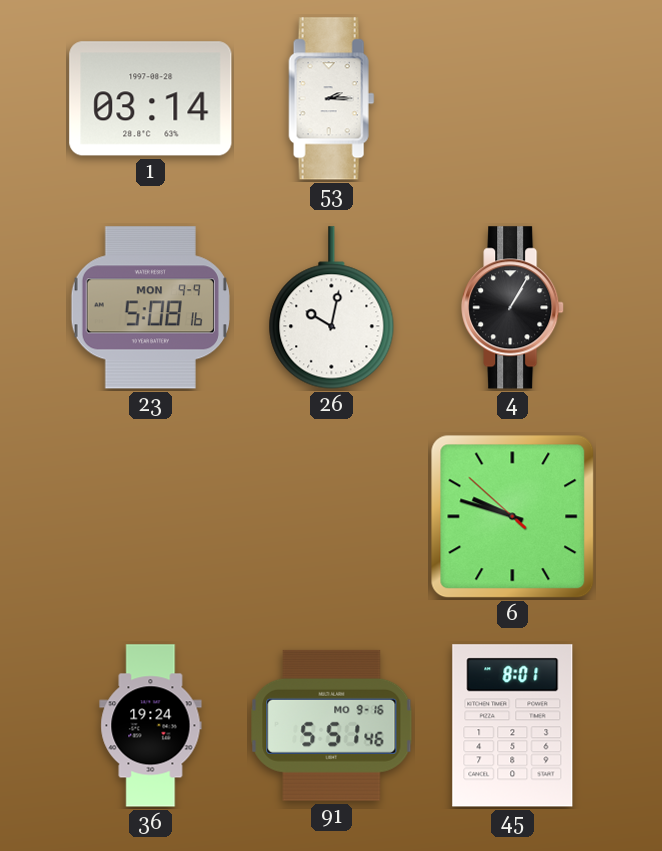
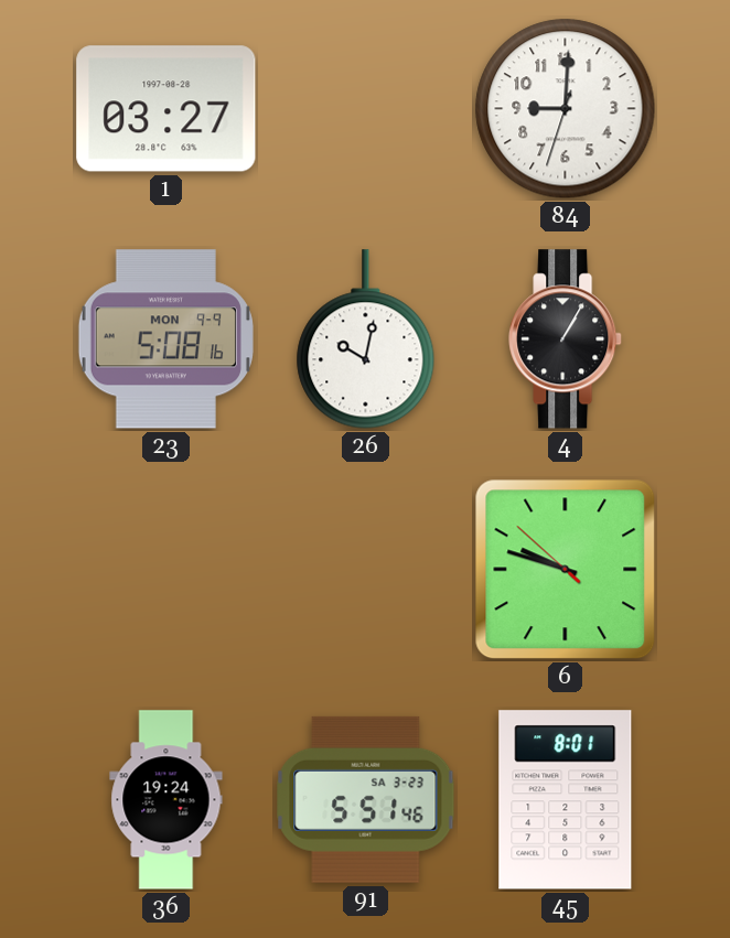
1: 03:14 -> 03:27 (167, 109)
53: 2:15 -> none (332, 99)
84: none -> 9:00 (566, 109)
91 date: MO 9-16 -> SA 3-23 (366, 799)
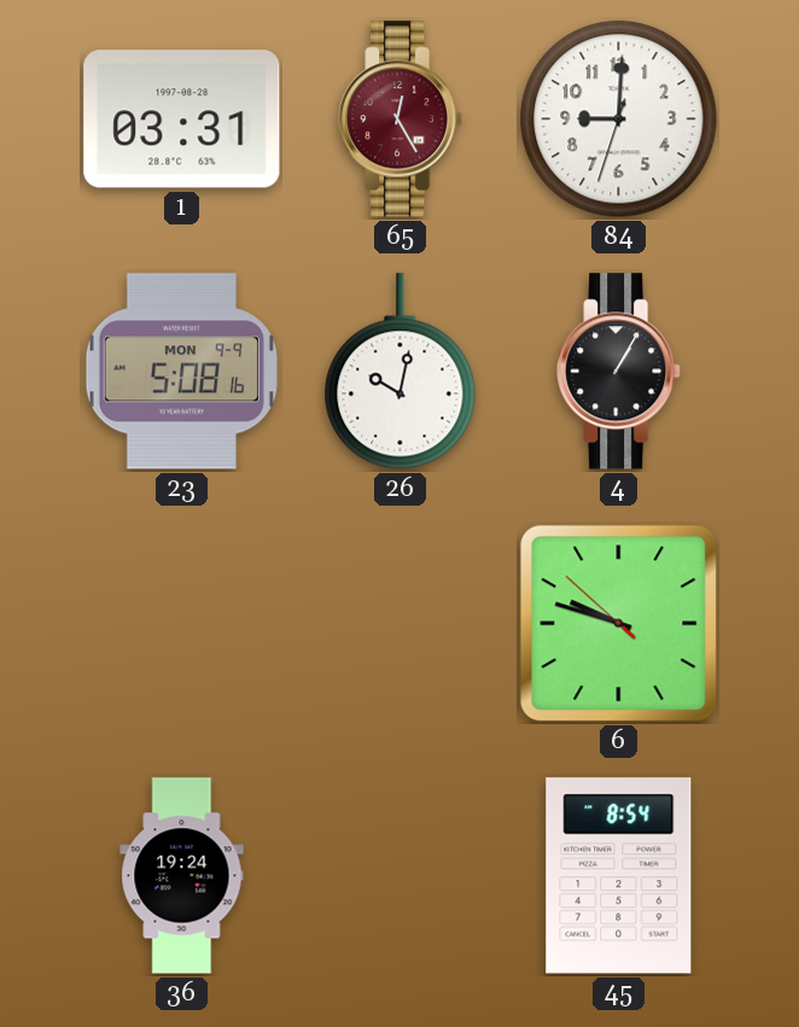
1: 03:27 -> 03:31 (182, 119)
65: none -> 12:25 (401, 119)
91: 5:51 -> none (366, 799)
45: 8:01 -> 8:54 (619, 876)
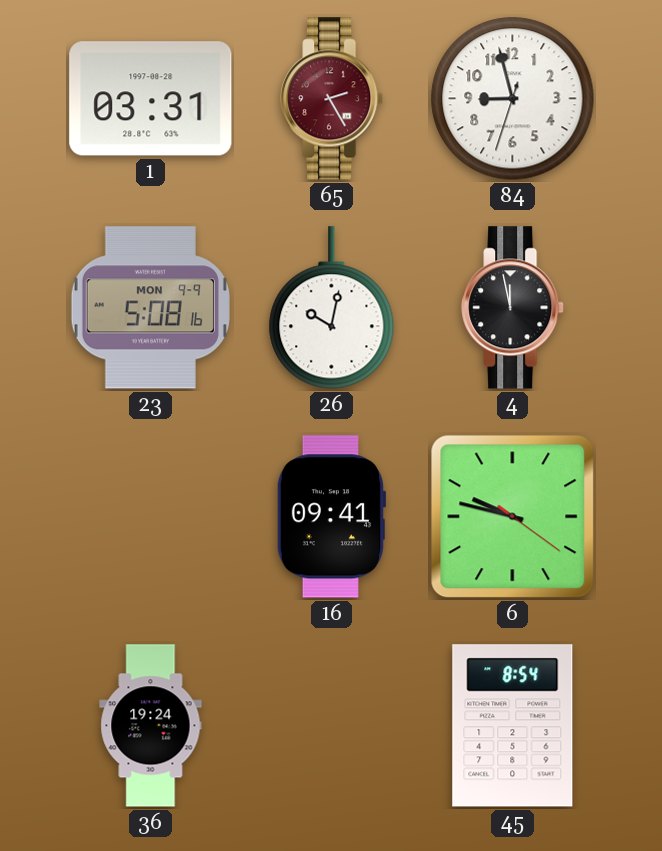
65: 12:25 -> 2:25 (332, 99)
84: 9:00 -> 8:57 (513, 99)
4: 1:05 -> 11:58 (513, 308)
16: none -> 09:41 (330, 517)
6: 9:47:52 -> 9:47:21 (513, 517)
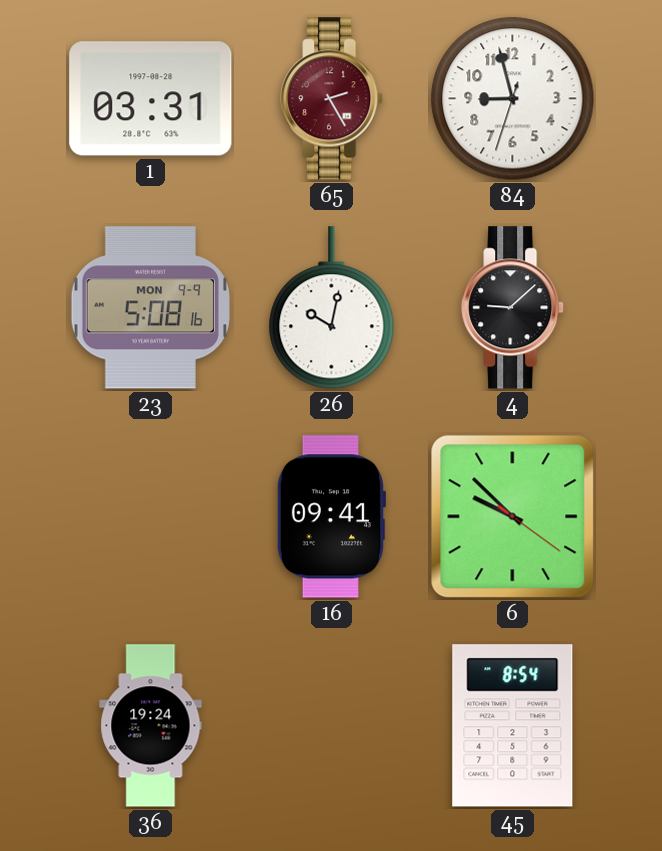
4: 11:58 -> 9:08 (513, 308)
6: 9:47 -> 9:52 (513, 517)
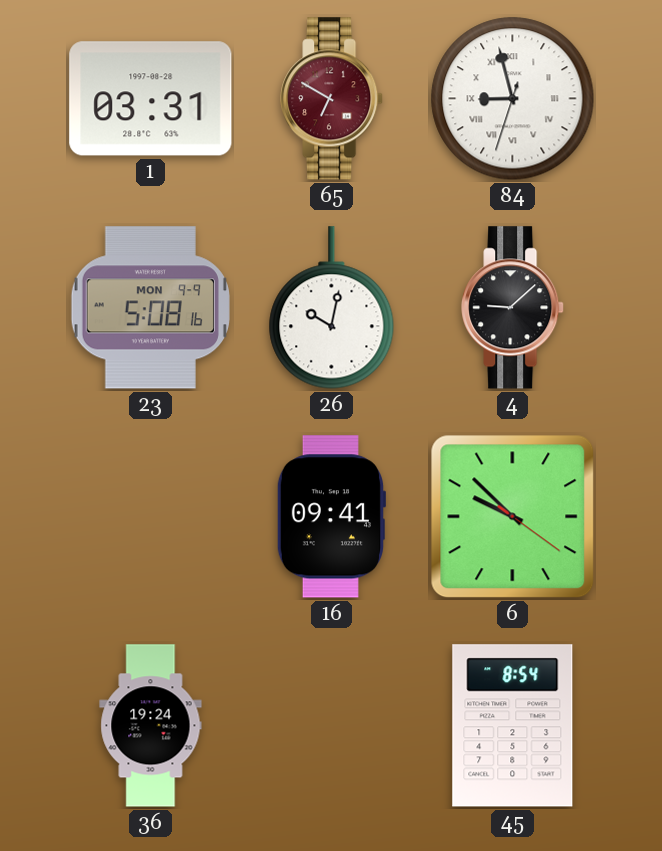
65: 2:25 -> 6:50 (332, 99)
84 numerals: Arabic -> Roman (513, 99)
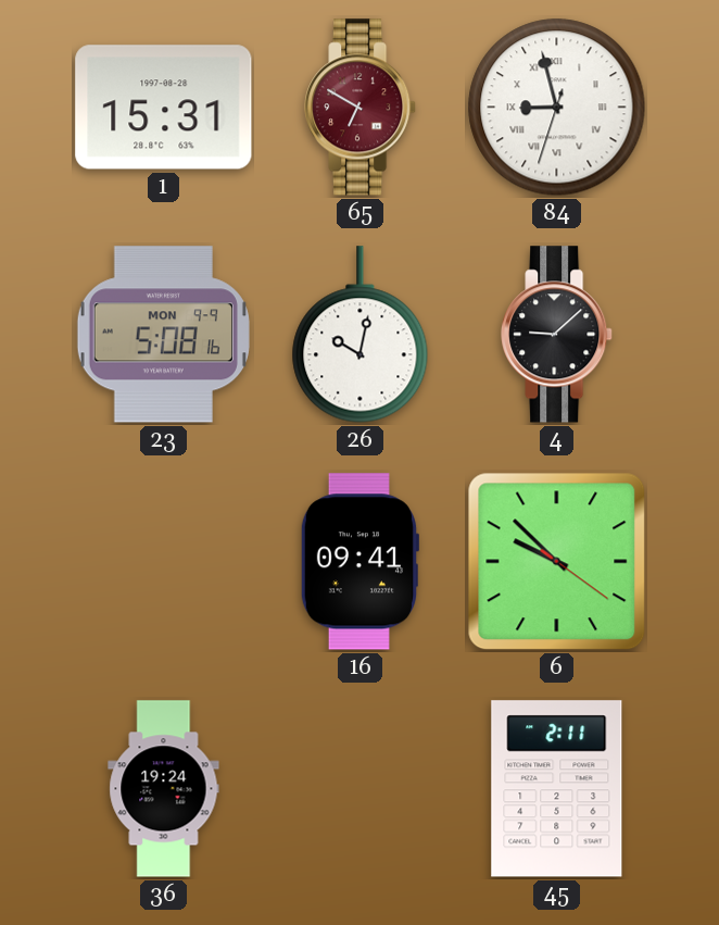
1: 03:31 -> 15:31 (164, 108)
45: 8:54 -> 2:11 (557, 789)
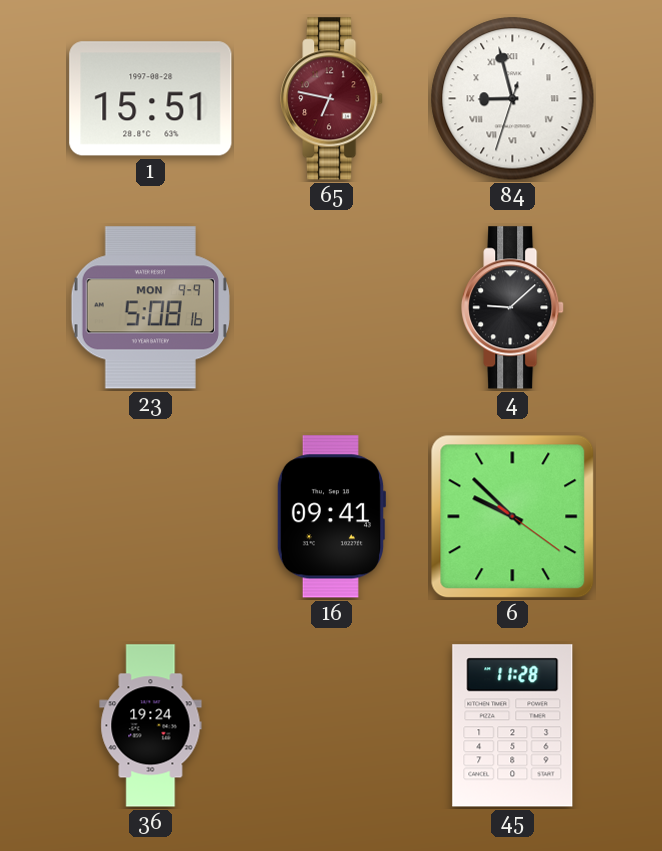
1: 15:31 -> 15:51 (151, 99)
65: 6:50 -> 6:47 (332, 99)
26: 10:02 -> none (361, 335)
45: 2:11 -> 11:28 (513, 726)
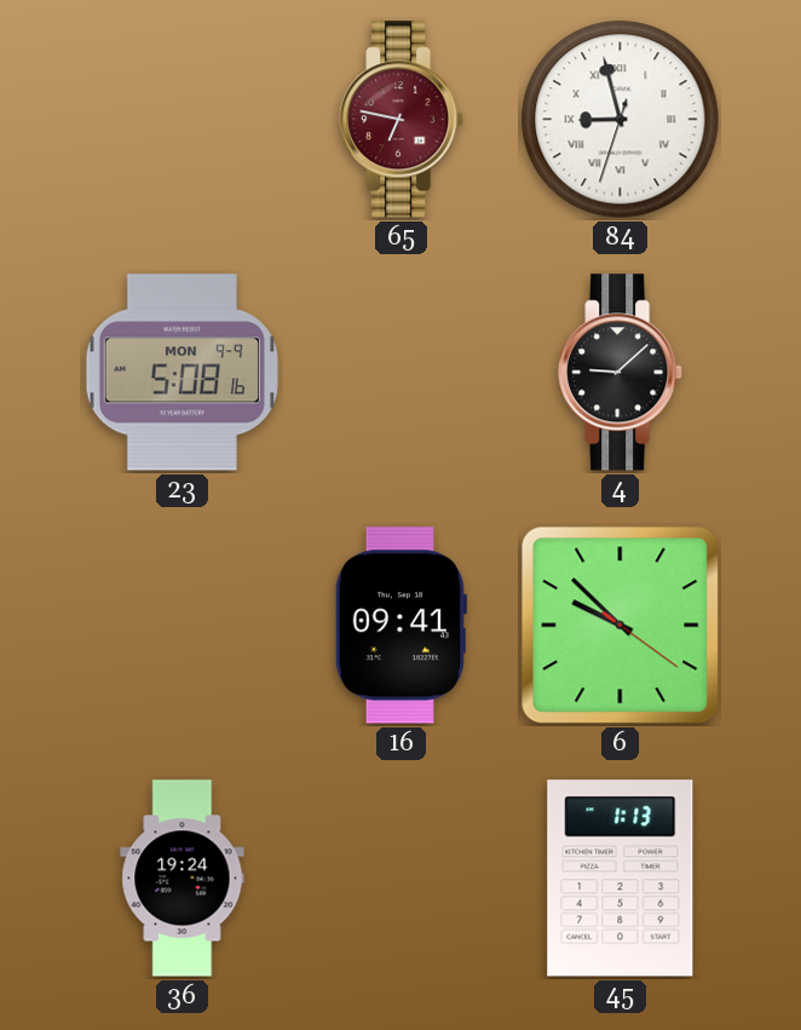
1: 15:51 -> none (151, 99)
45: 11:28 -> 1:13 (621, 879)
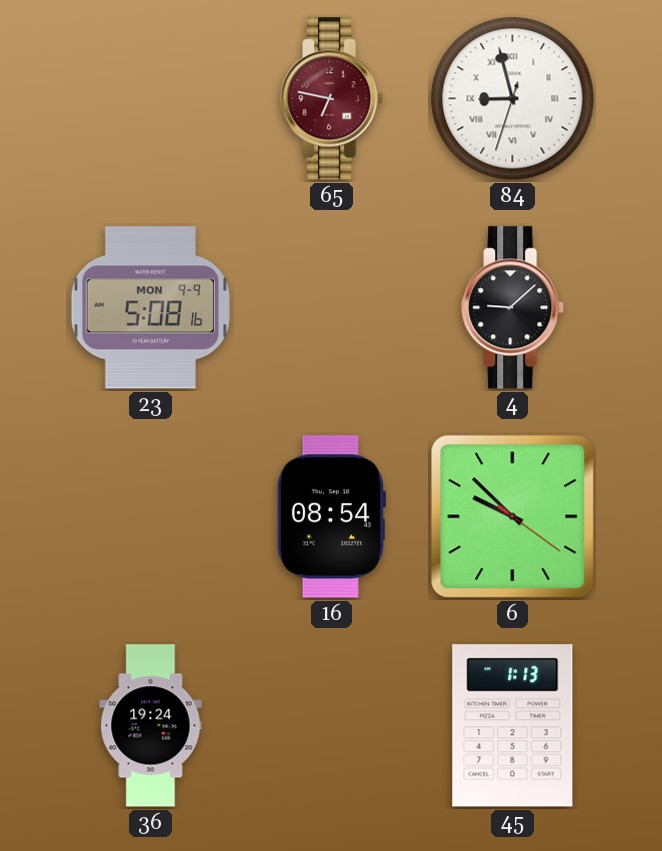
16: 09:41 -> 08:54 (330, 517)
